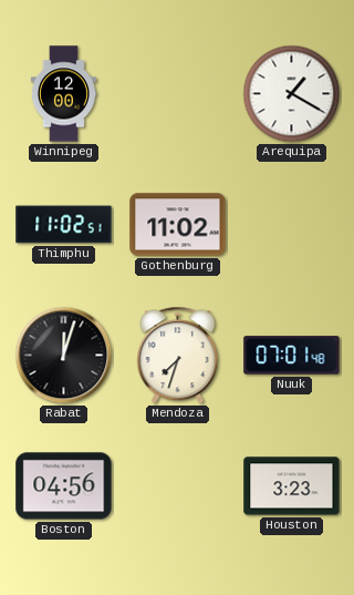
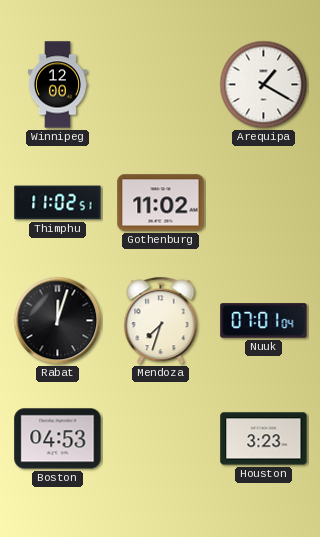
Nuuk: 07:01:48 -> 07:01:04 (264, 321)
Boston: 04:56 -> 04:53 (58, 439)
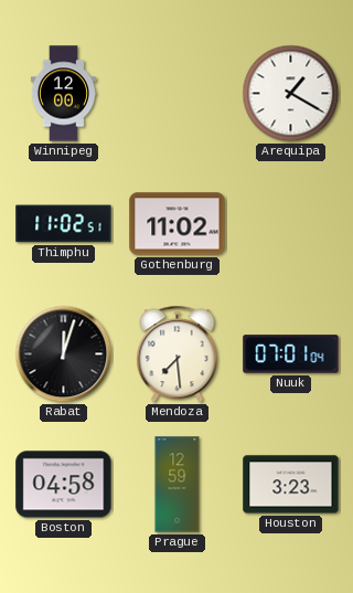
Mendoza: 7:33 -> 7:29 (178, 354)
Boston: 04:53 -> 04:58 (64, 485)
Prague: none -> 12:59 (178, 485)
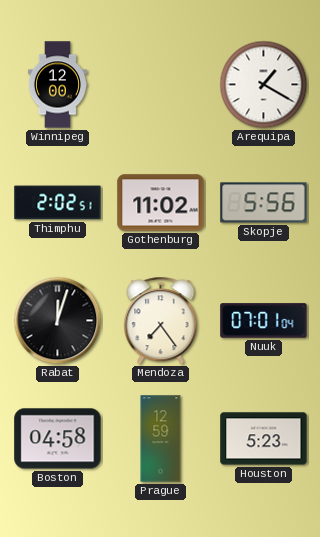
Thimphu: 11:02 -> 2:02 (58, 203)
Skopje: none -> 5:56 (264, 203)
Mendoza: 7:29 -> 7:24 (161, 321)
Houston: 3:23 -> 5:23 (264, 439)
